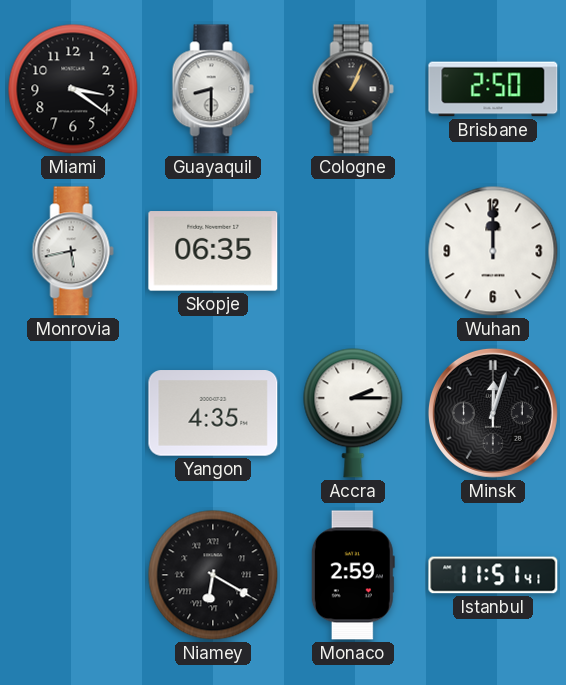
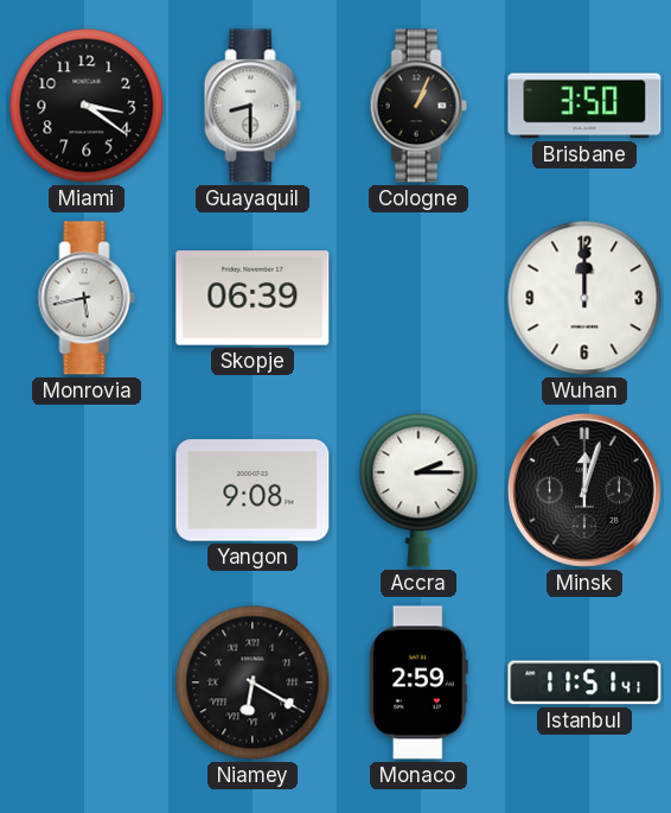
Brisbane: 2:50 -> 3:50 (584, 106)
Skopje: 06:35 -> 06:39 (253, 298)
Yangon: 4:35 -> 9:08 (253, 490)
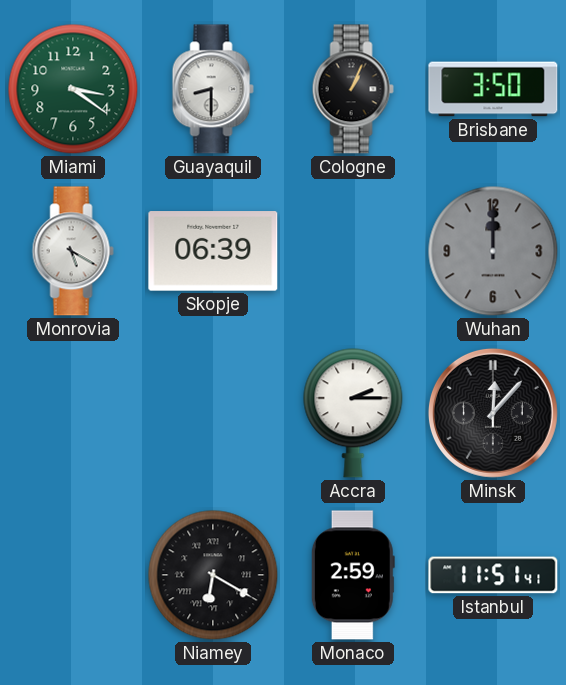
Miami dial: black -> green (73, 89)
Monrovia: 5:43 -> 5:20 (73, 251)
Wuhan dial: white -> grey (493, 251)
Yangon: 9:08 -> none (253, 490)
Minsk: 12:03 -> 12:07 (493, 413)
